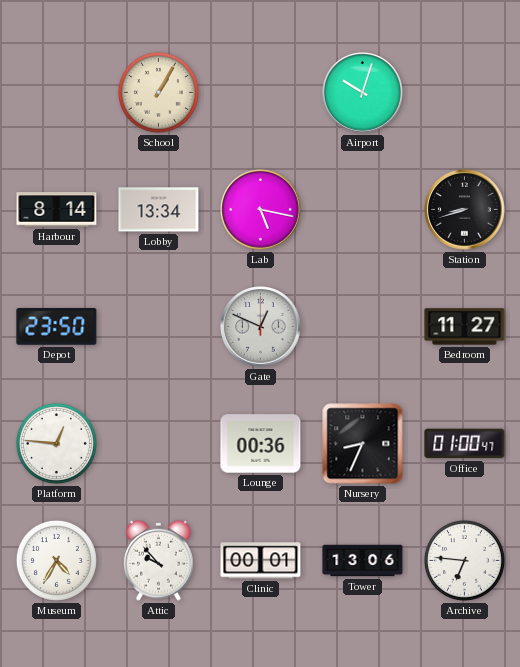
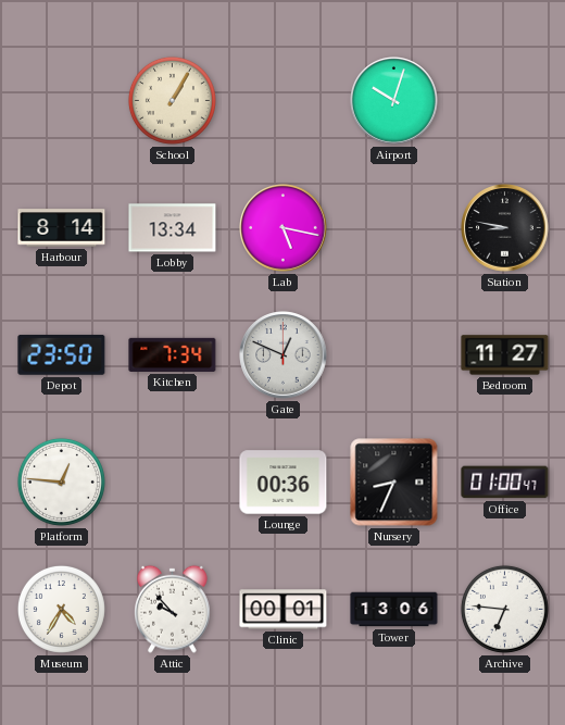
Station: 8:42 -> 8:47 (505, 228)
Kitchen: none -> 7:34 (173, 354)
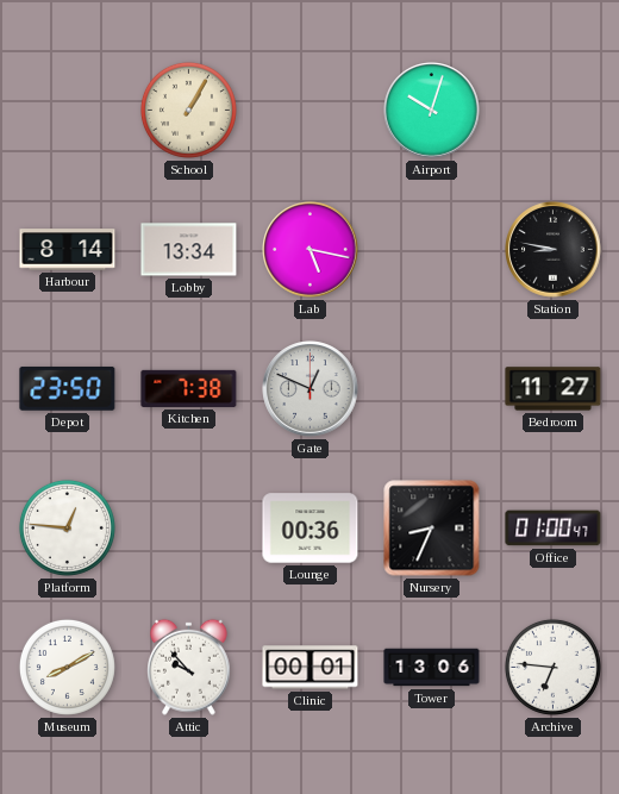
Kitchen: 7:34 -> 7:38 (189, 388)
Museum: 4:35 -> 8:10 (67, 667)
